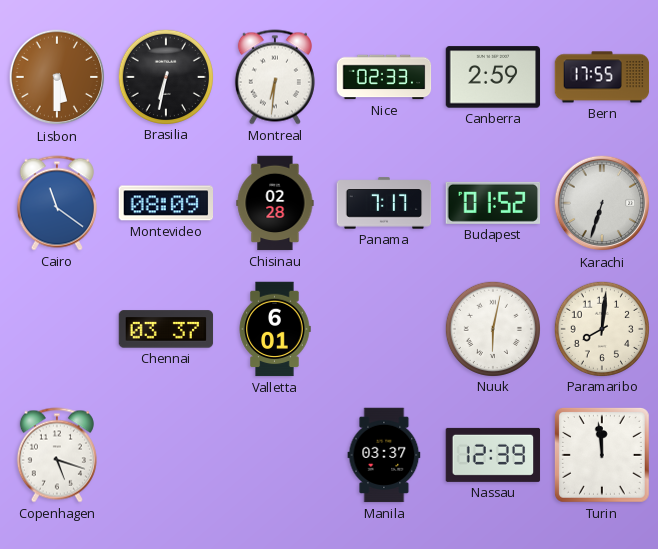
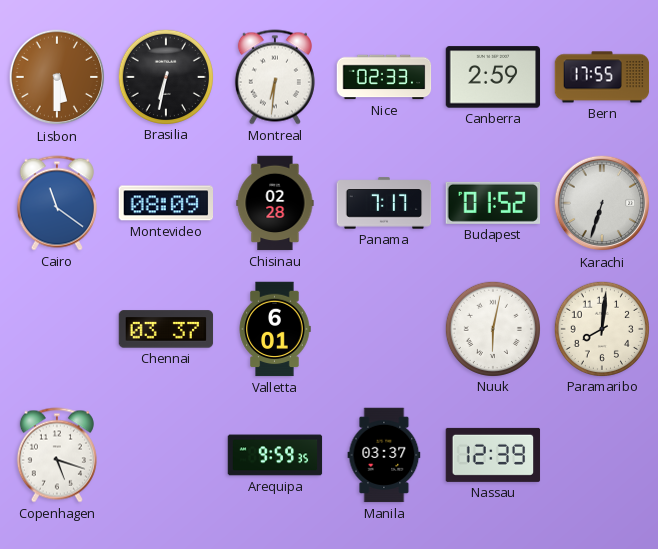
Arequipa: none -> 9:59 (275, 455)
Turin: 11:59 -> none (602, 455)
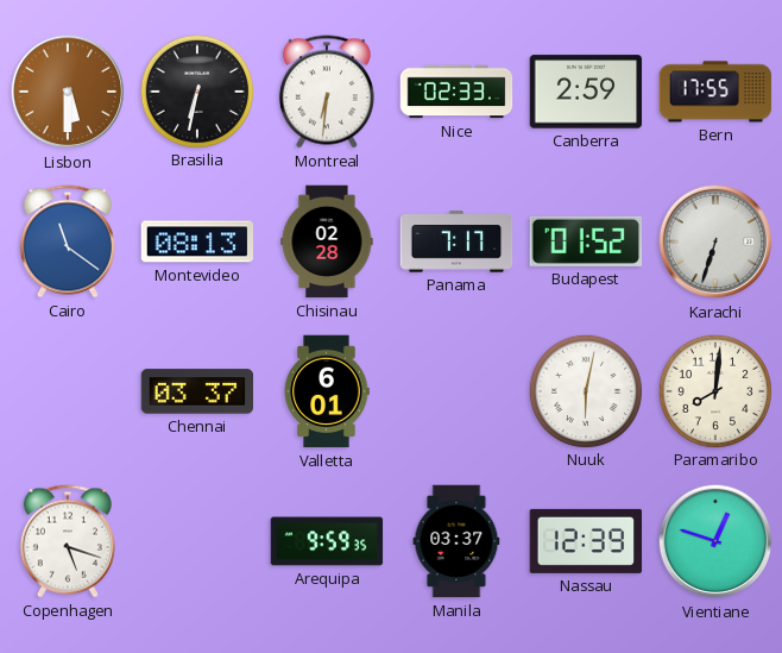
Montevideo: 08:09 -> 08:13 (197, 241)
Vientiane: none -> 12:48 (715, 541)
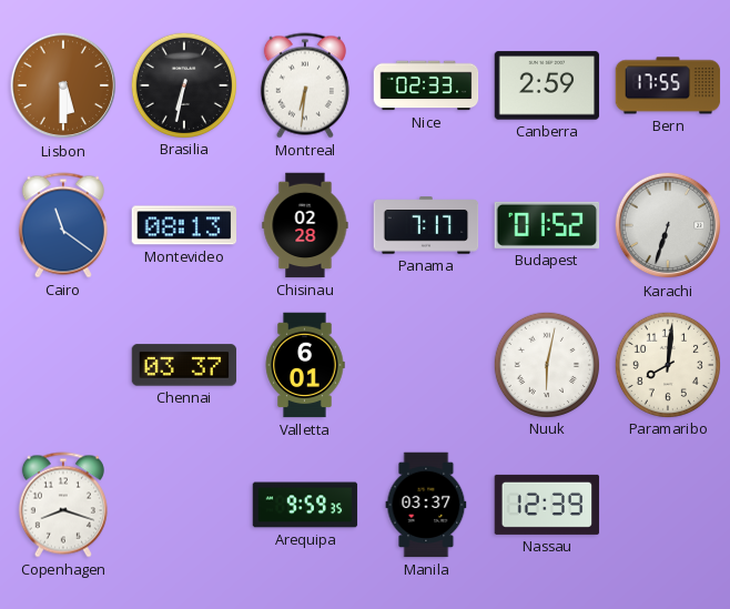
Copenhagen: 5:18 -> 8:18 (63, 505)
Vientiane: 12:48 -> none (715, 541)
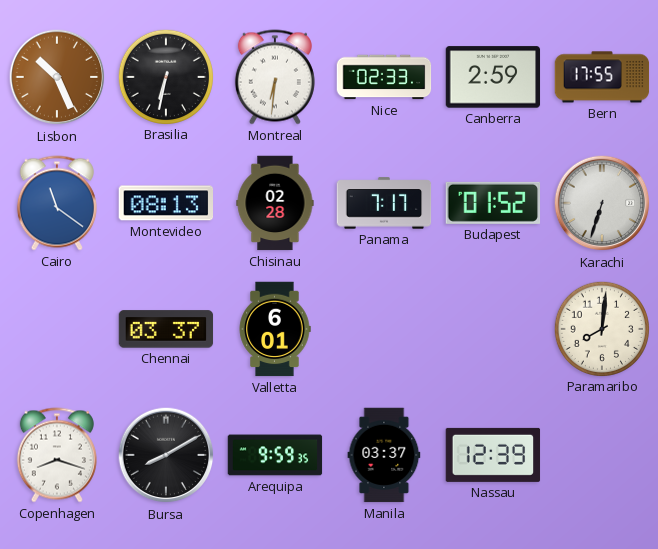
Lisbon: 5:30 -> 10:26 (57, 77)
Nuuk: 6:02 -> none (546, 364)
Bursa: none -> 8:10 (166, 455)
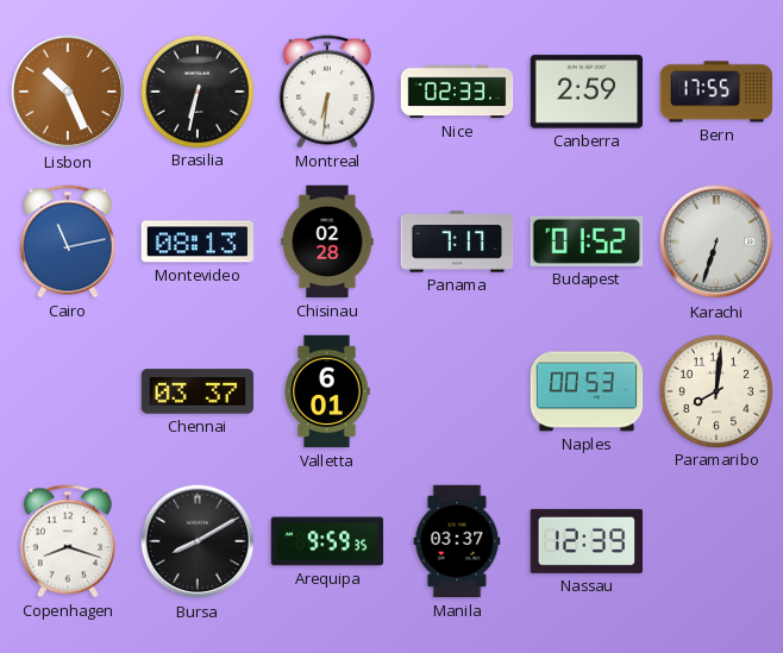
Cairo: 11:21 -> 11:13 (68, 241)
Naples: none -> 00:53 (587, 391)
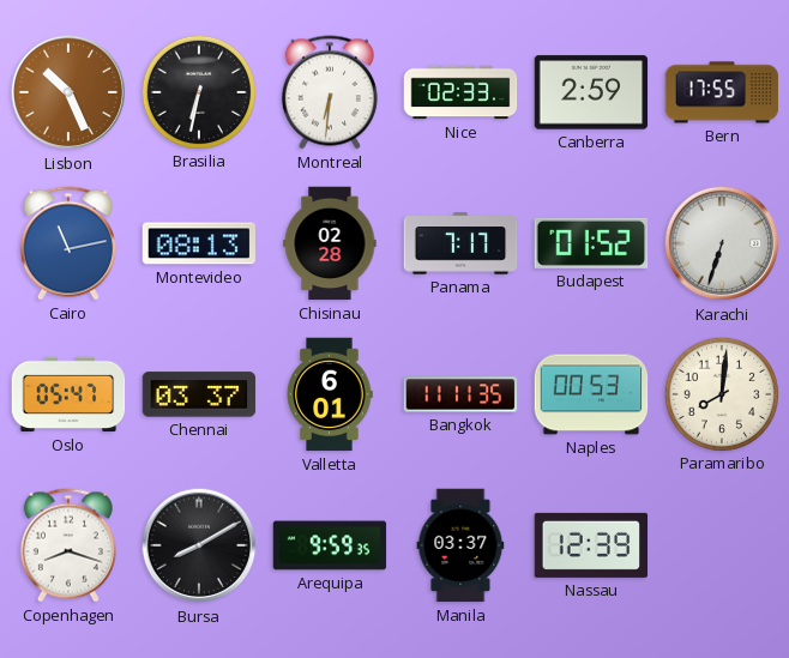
Oslo: none -> 05:47 (68, 394)
Bangkok: none -> 11:11 (460, 394)
